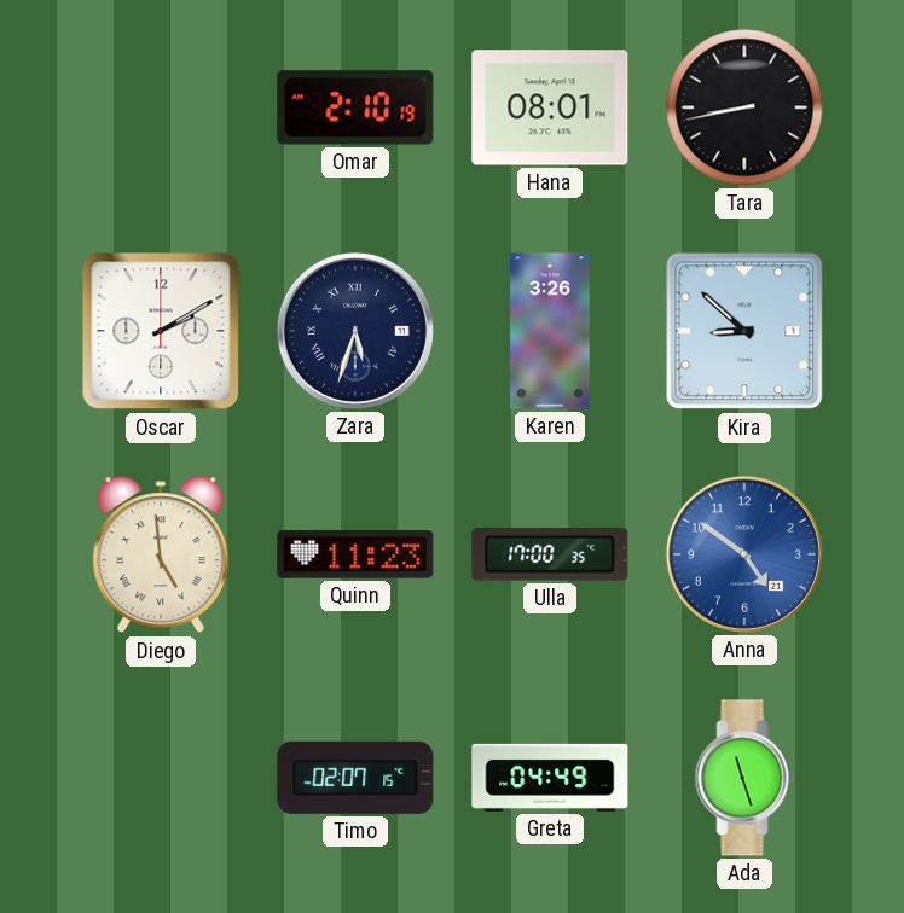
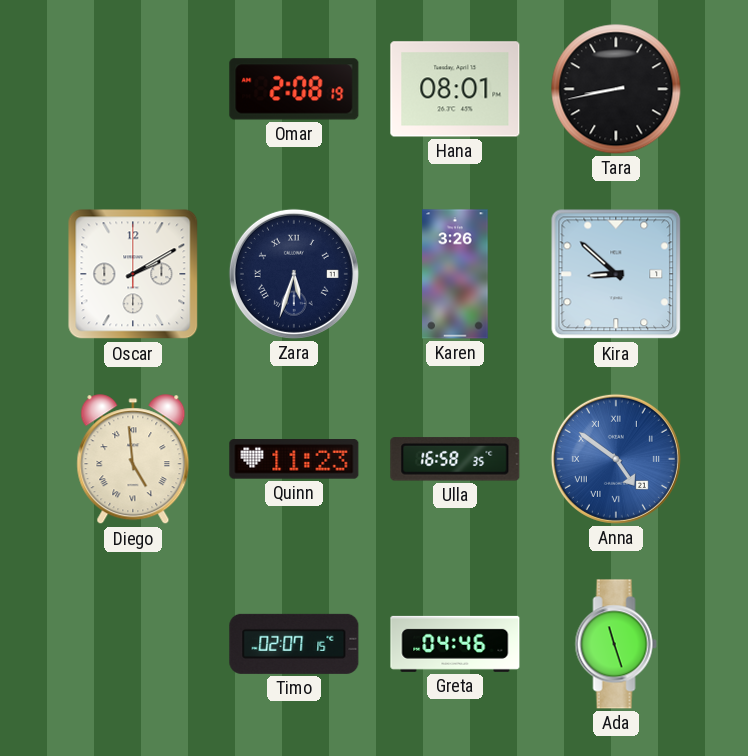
Omar: 2:10 -> 2:08 (294, 89)
Ulla: 17:00 -> 16:58 (455, 459)
Anna numerals: Arabic -> Roman (616, 459)
Greta: 04:49 -> 04:46 (455, 644)
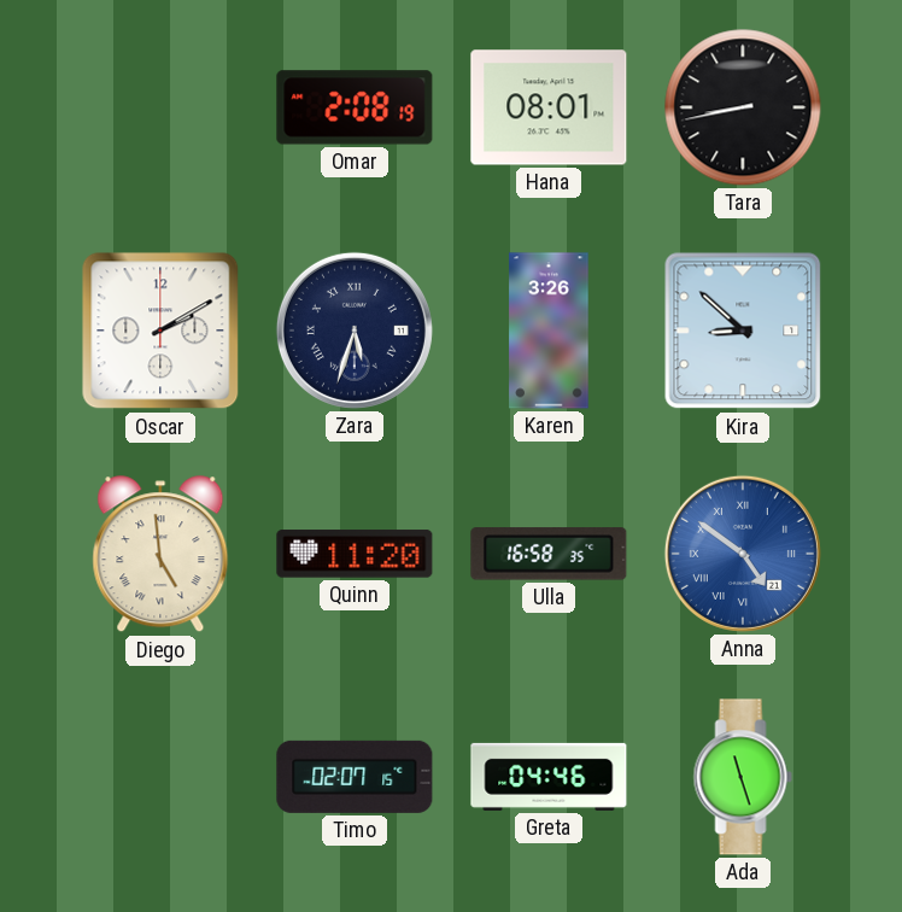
Quinn: 11:23 -> 11:20 (355, 554)
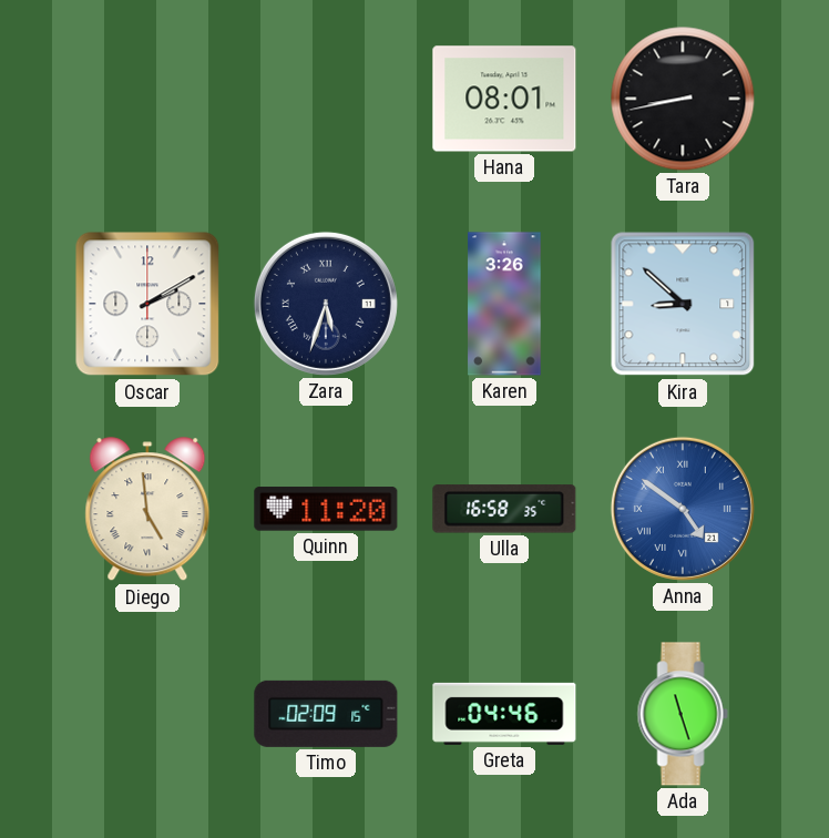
Omar: 2:08 -> none (355, 107)
Timo: 02:07 -> 02:09 (326, 714)
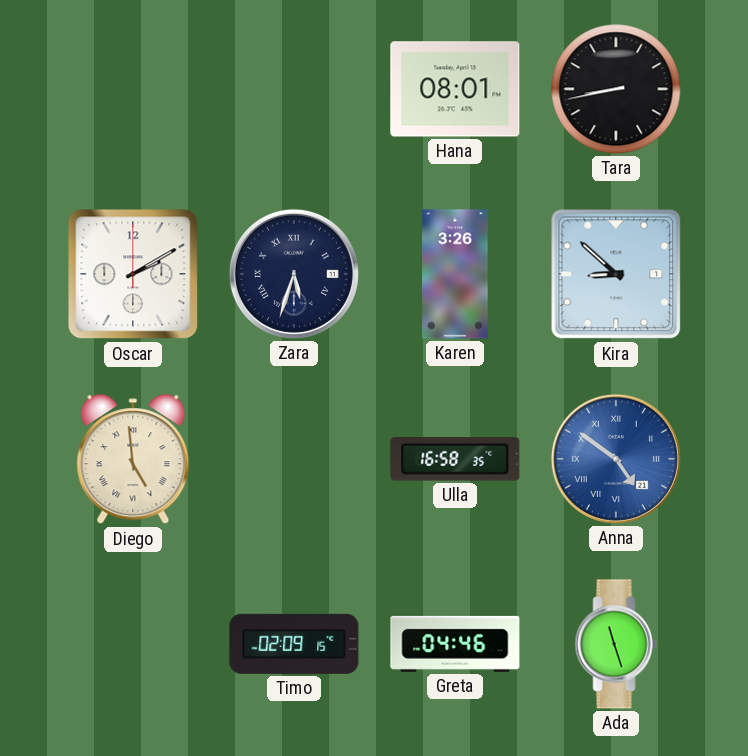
Quinn: 11:20 -> none (326, 509)
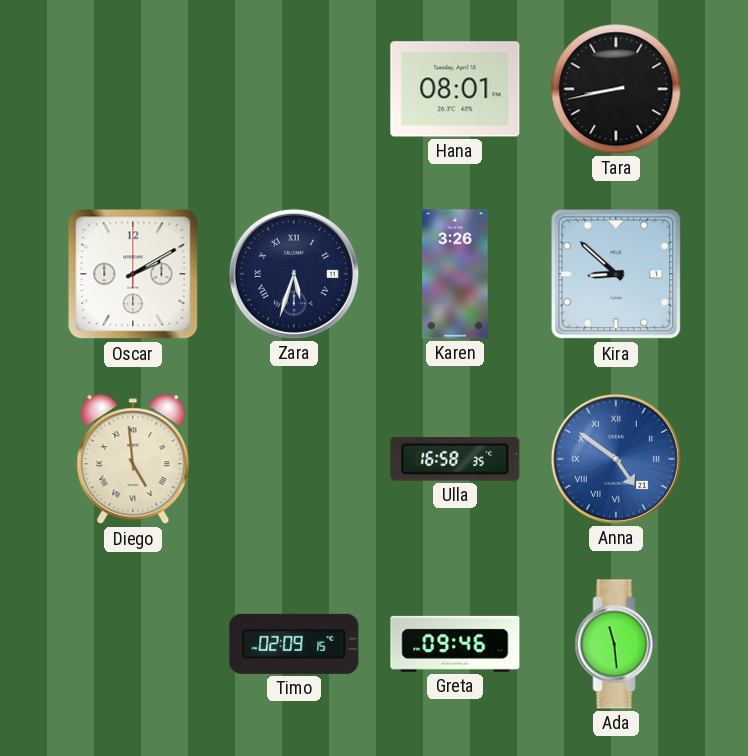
Greta: 04:46 -> 09:46 (455, 644)
Ada: 11:27 -> 11:29 (616, 644)
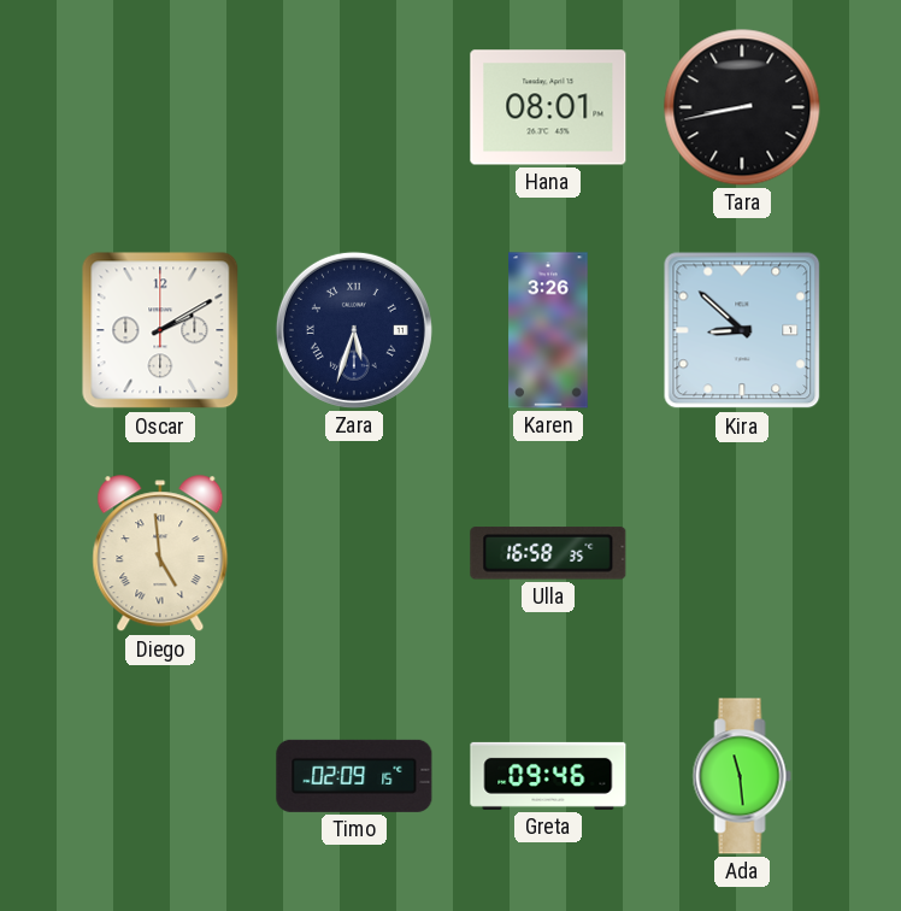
Anna: 4:51 -> none (616, 459)
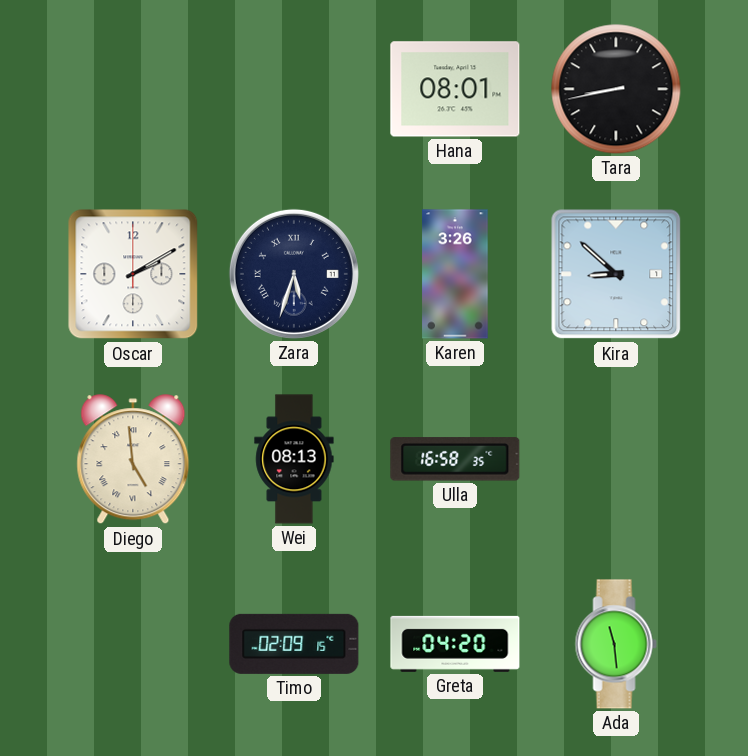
Wei: none -> 08:13 (294, 459)
Greta: 09:46 -> 04:20 (455, 644)
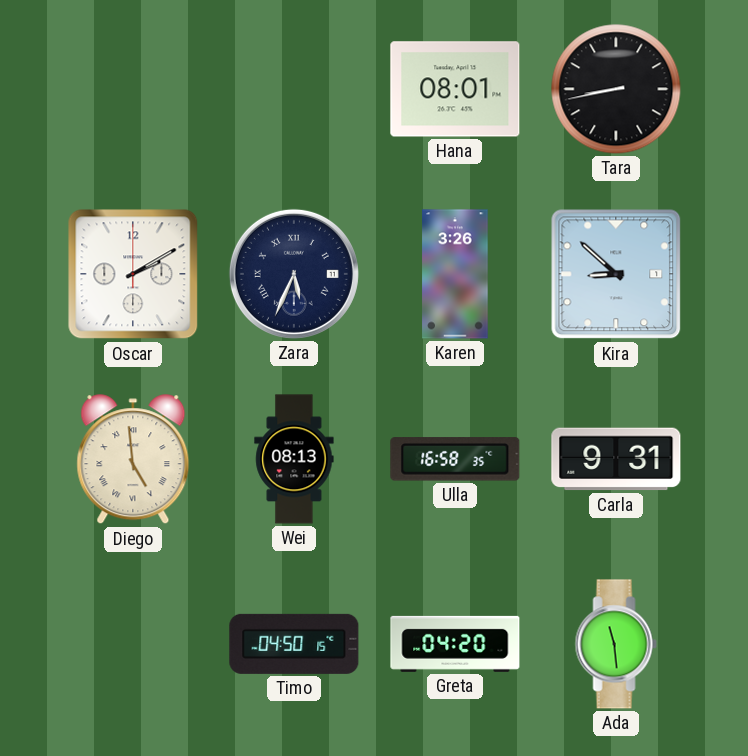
Zara: 5:33 -> 5:34 (294, 274)
Carla: none -> 9:31 (616, 459)
Timo: 02:09 -> 04:50 (294, 644)
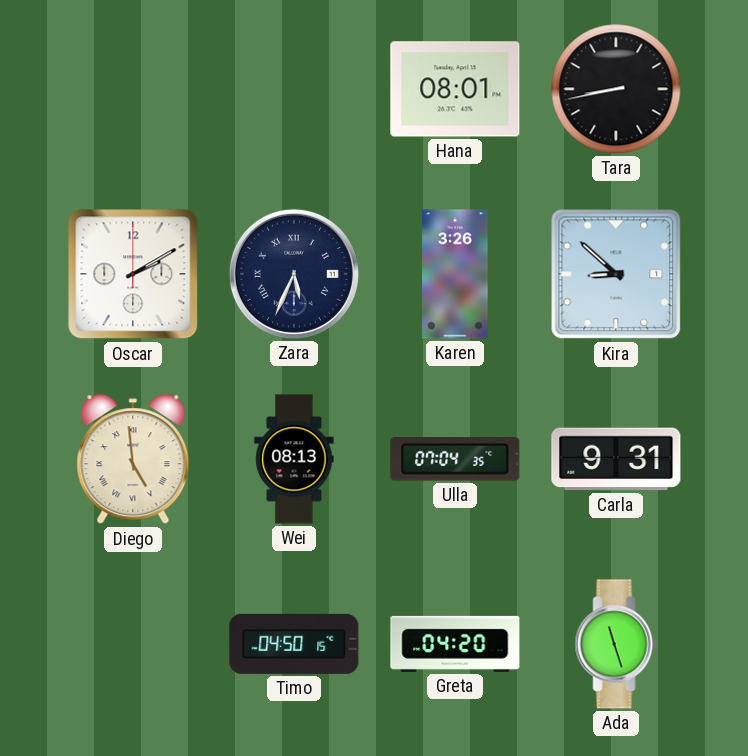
Ulla: 16:58 -> 07:04 (455, 459)
Ada: 11:29 -> 11:27 (616, 644)
